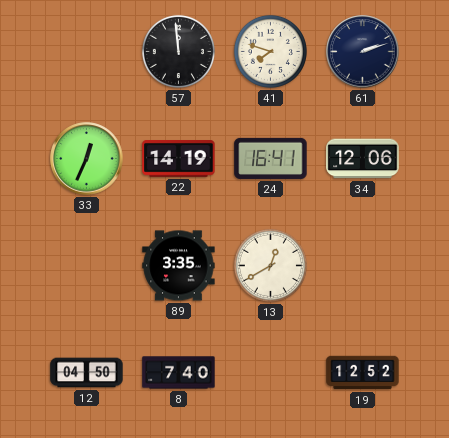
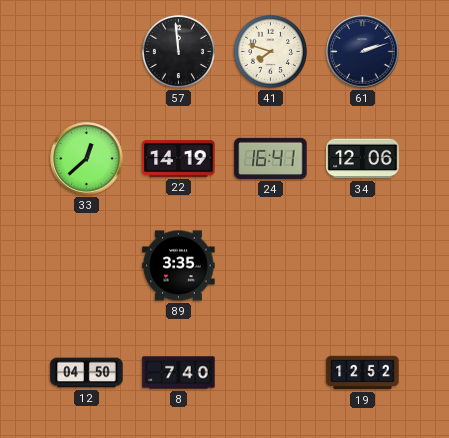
33: 12:34 -> 12:38 (87, 159)
13: 12:40 -> none (270, 265)
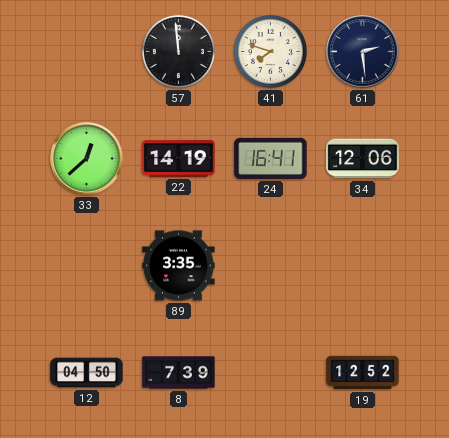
61: 2:12 -> 2:29 (363, 52)
8: 7:40 -> 7:39 (179, 373)
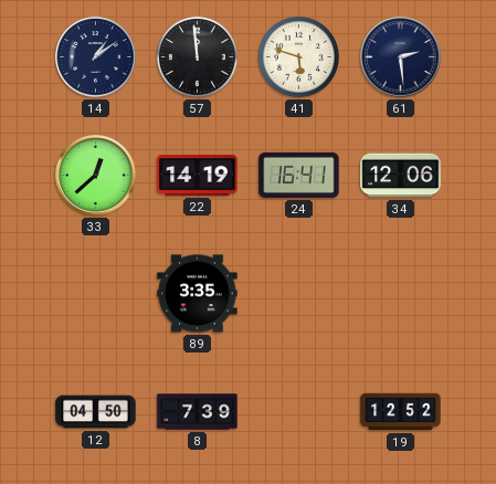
14: none -> 1:09 (96, 57)
41: 7:48 -> 5:48 (298, 56)
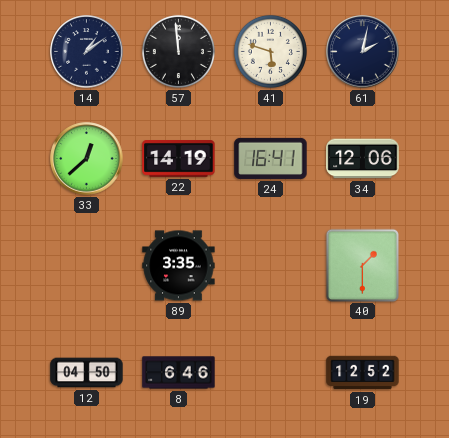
61: 2:29 -> 2:02 (363, 52)
40: none -> 1:30 (362, 265)
8: 7:39 -> 6:46 (179, 373)
